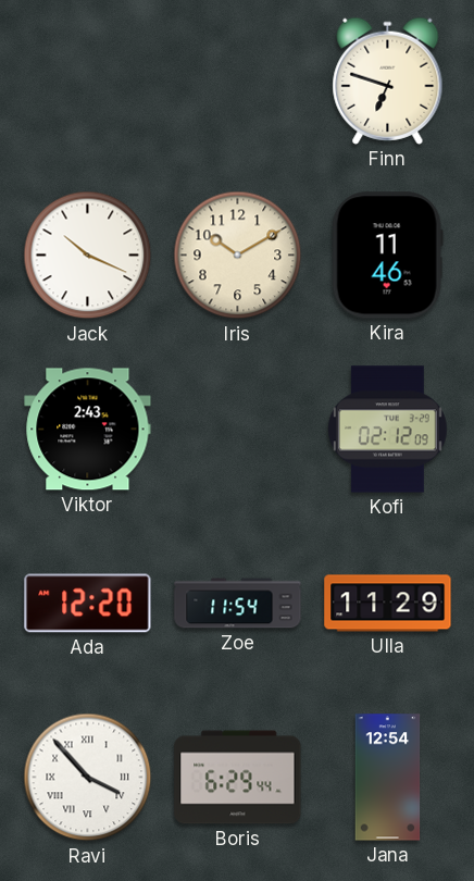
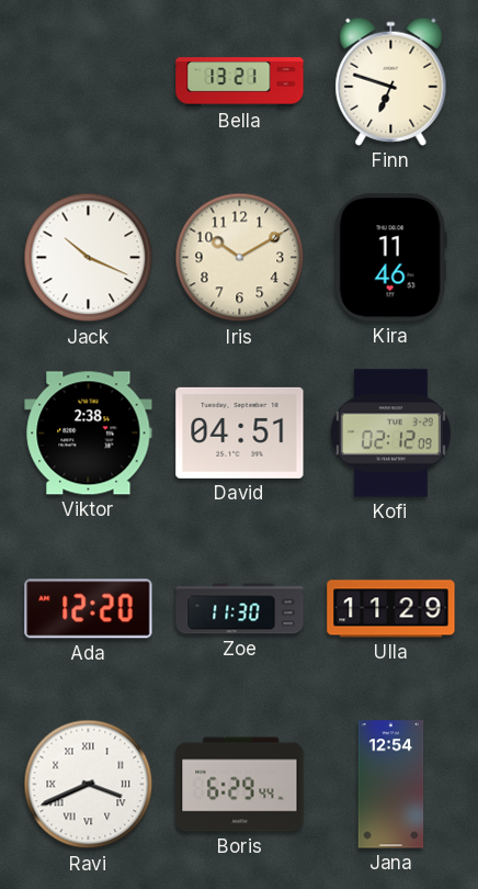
Bella: none -> 13:21 (240, 82)
Viktor: 2:43 -> 2:38 (89, 434)
David: none -> 04:51 (240, 432)
Zoe: 11:54 -> 11:30 (240, 609)
Ravi: 3:53 -> 3:41 (89, 785)
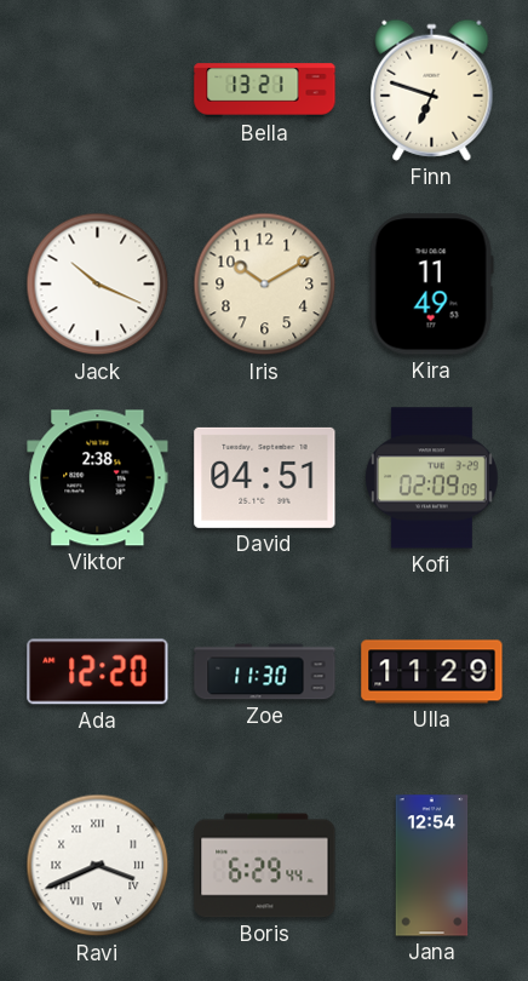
Kira: 11:46 -> 11:49 (431, 285)
Kofi: 02:12 -> 02:09 (432, 478)
